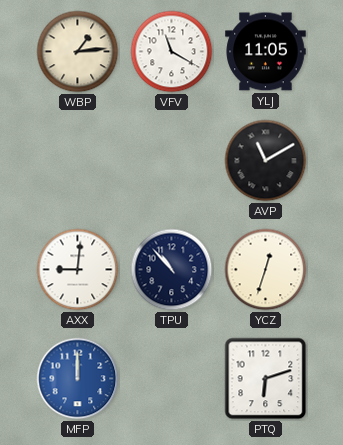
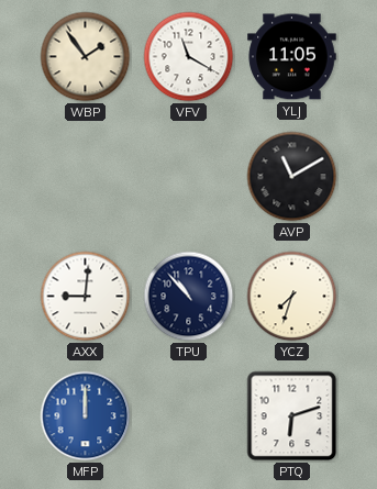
WBP: 1:14 -> 1:54 (86, 57)
YCZ: 12:33 -> 7:33 (292, 297)
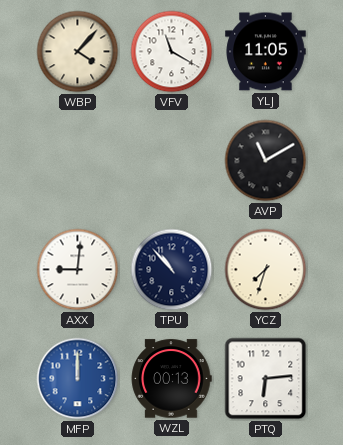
WBP: 1:54 -> 4:07 (78, 52)
WZL: none -> 00:13 (171, 379)
PTQ: 6:12 -> 6:14 (266, 379)
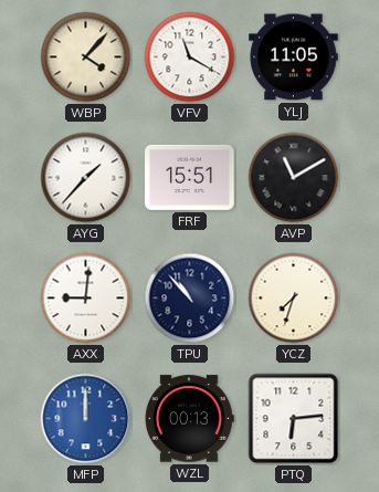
AYG: none -> 1:37 (86, 178)
FRF: none -> 15:51 (190, 177)
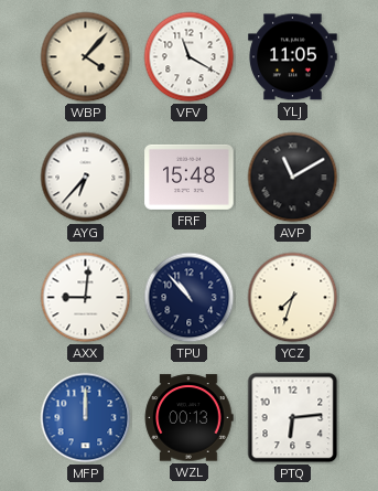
AYG: 1:37 -> 6:37 (86, 178)
FRF: 15:51 -> 15:48 (190, 177)
